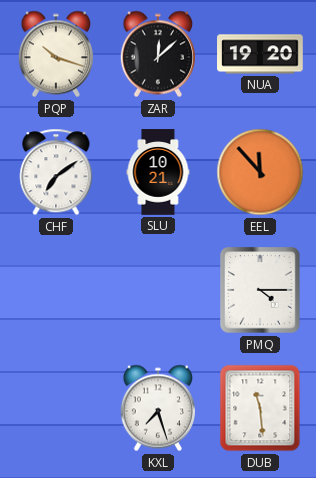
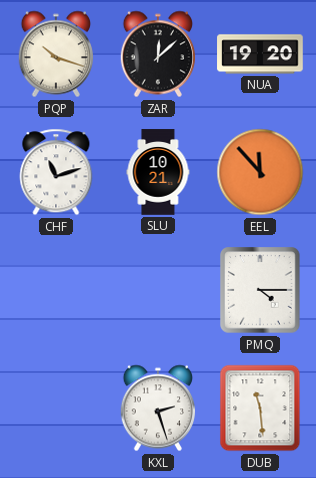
CHF: 7:09 -> 11:12 (56, 172)
KXL: 7:27 -> 2:27 (157, 408)
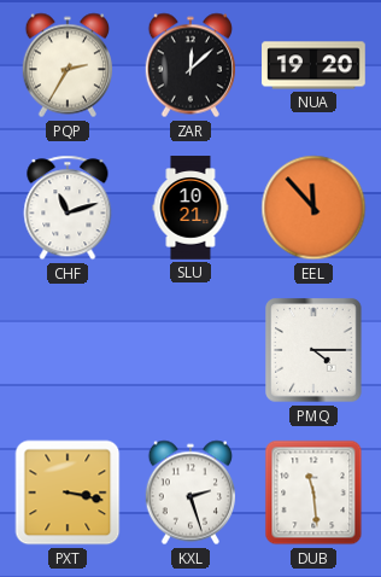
PQP: 10:18 -> 2:35 (66, 65)
PXT: none -> 3:17 (68, 493)
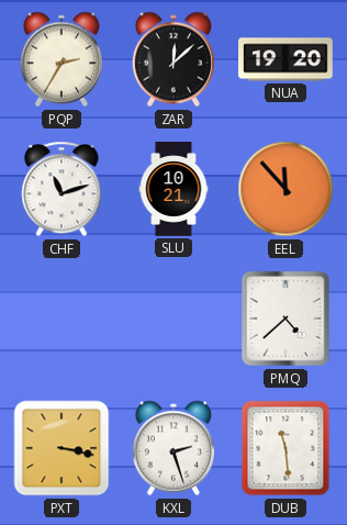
PMQ: 4:15 -> 4:38 (286, 319)
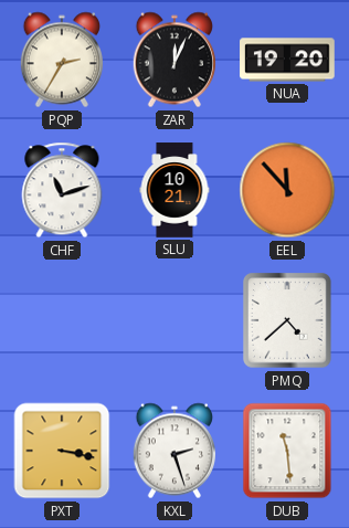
ZAR: 12:08 -> 12:04 (173, 60)
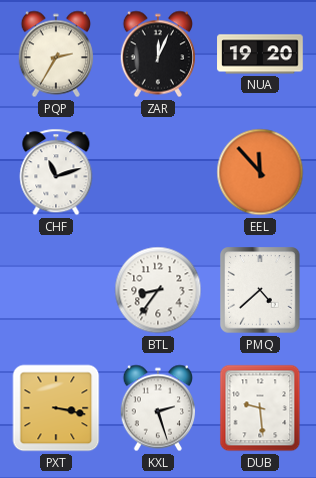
SLU: 10:21 -> none (174, 190)
BTL: none -> 8:36 (158, 290)
DUB: 11:29 -> 9:29 (260, 408)
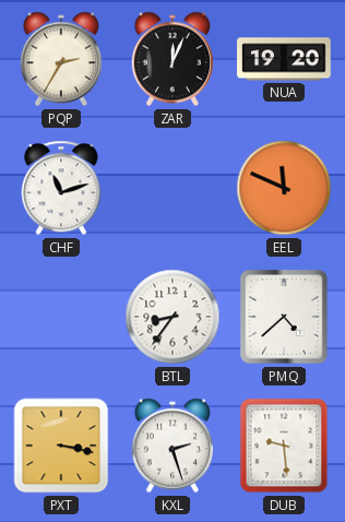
EEL: 11:53 -> 11:49 (284, 188)
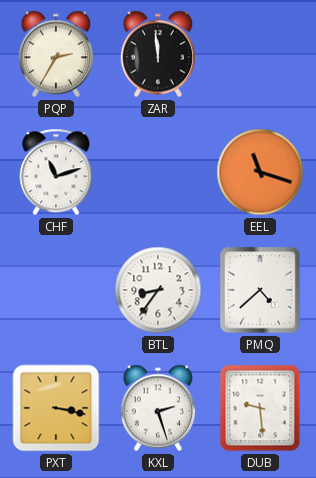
ZAR: 12:04 -> 11:59 (157, 54)
NUA: 19:20 -> none (284, 59)
EEL: 11:49 -> 11:18 (260, 172)
